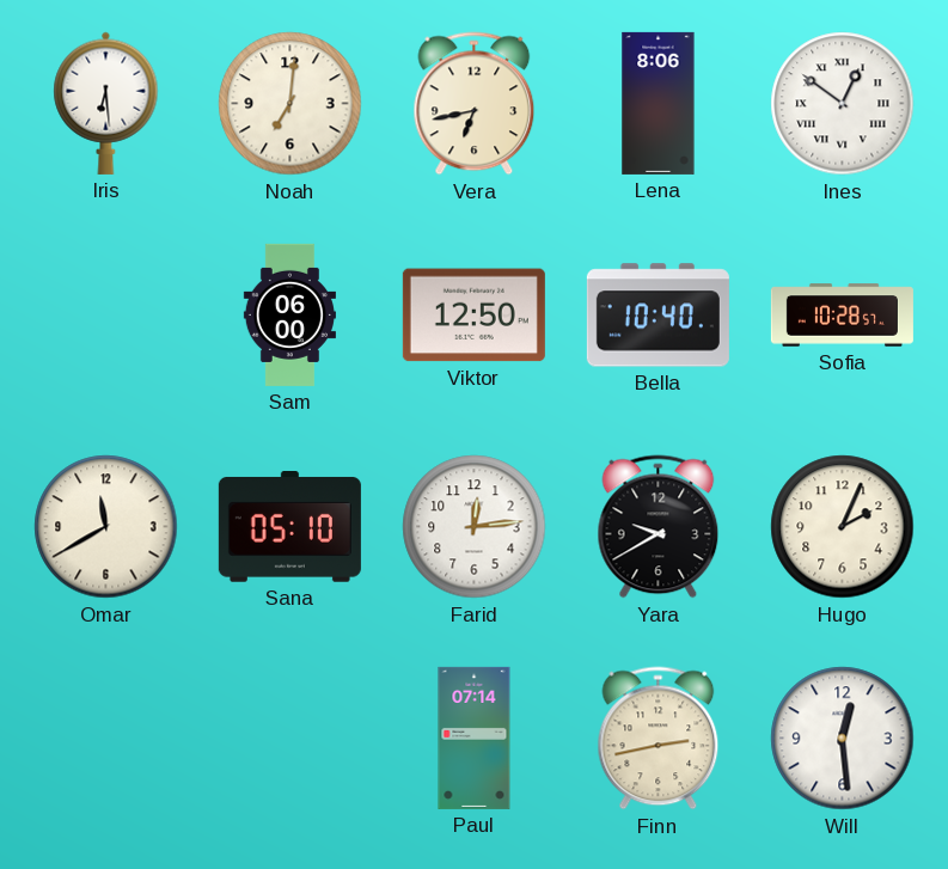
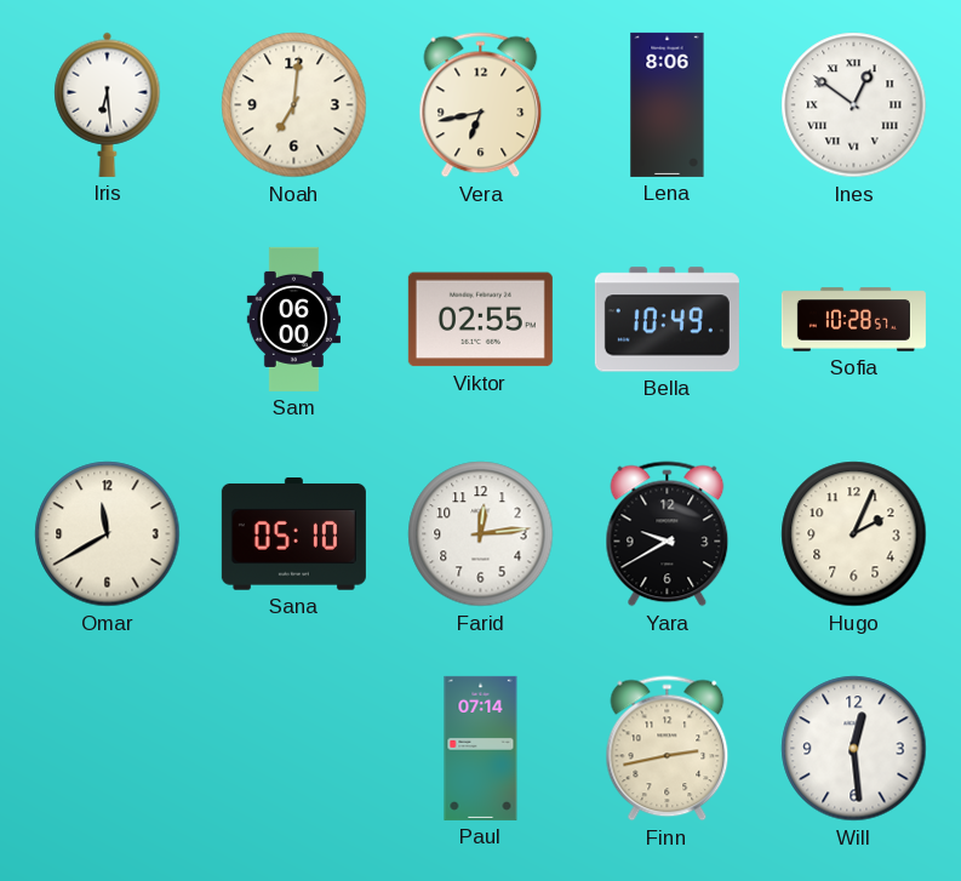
Viktor: 12:50 -> 02:55 (480, 320)
Bella: 10:40 -> 10:49 (667, 320)
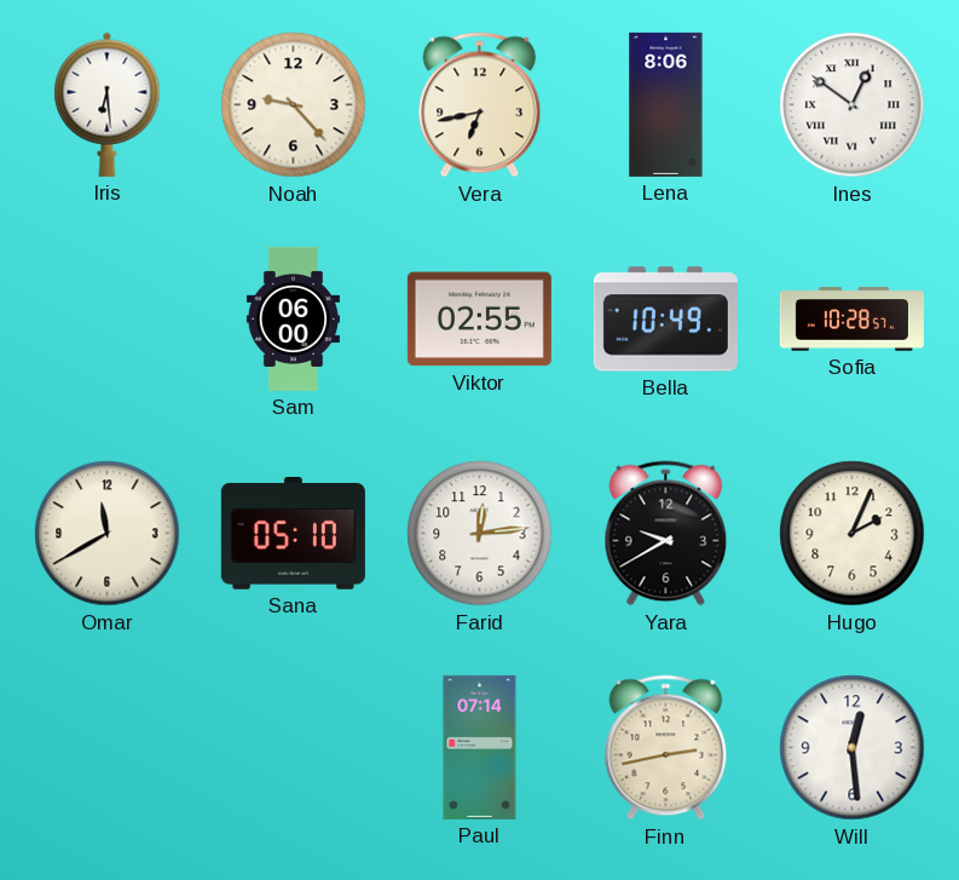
Noah: 7:01 -> 9:23 (294, 105)
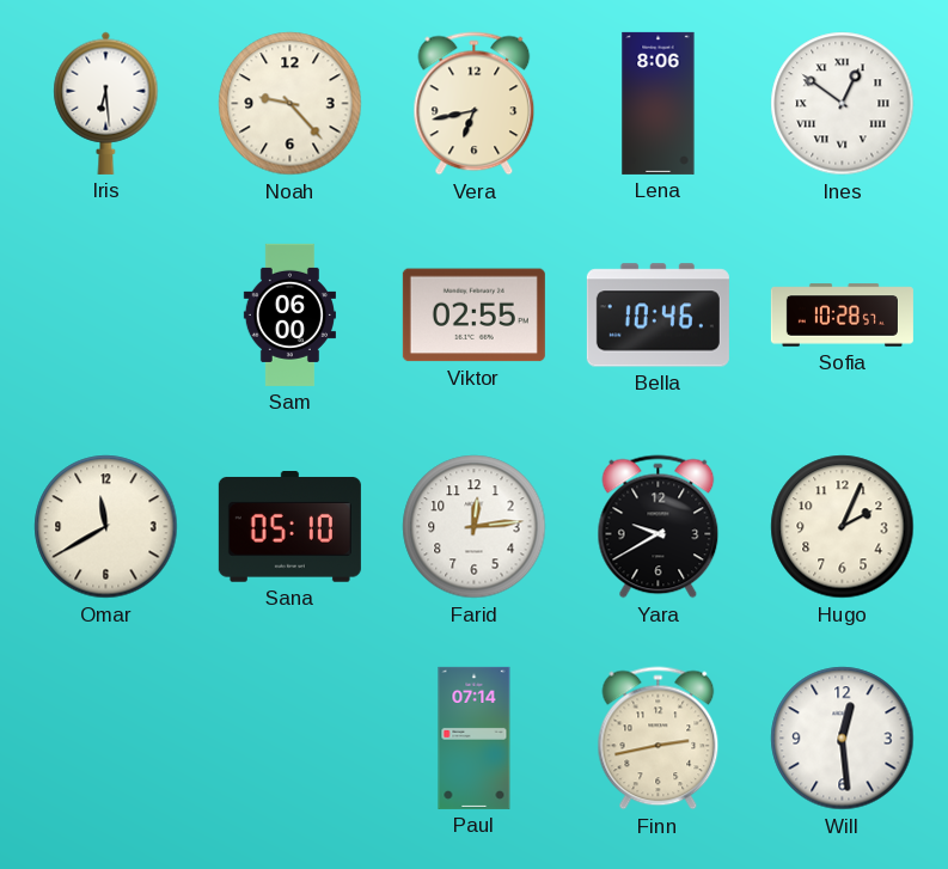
Bella: 10:49 -> 10:46 (658, 316)
